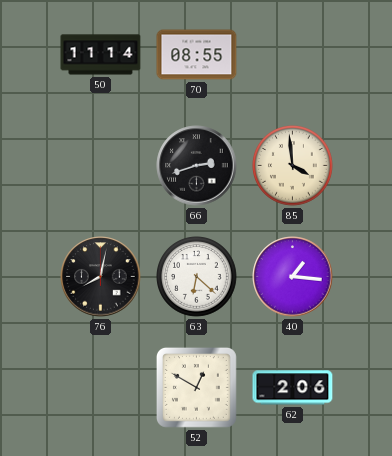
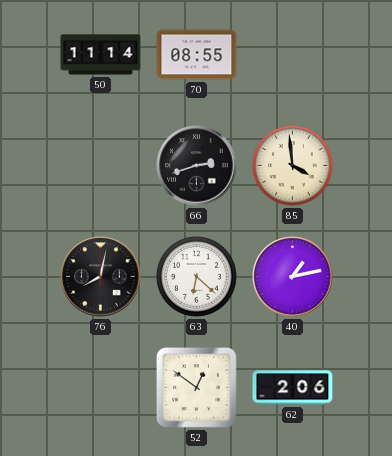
40: 1:16 -> 1:13 (293, 277)
52: 12:50 -> 12:51 (196, 387)
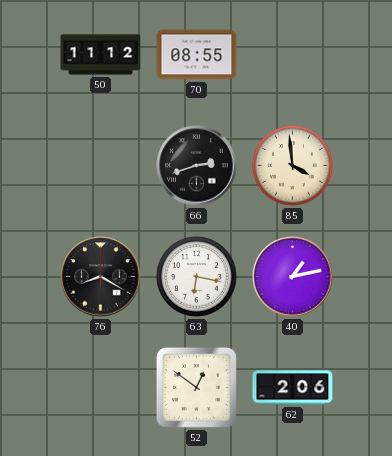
50: 11:14 -> 11:12 (101, 55)
76: 8:02 -> 8:20 (101, 277)
63: 6:22 -> 6:17 (197, 277)
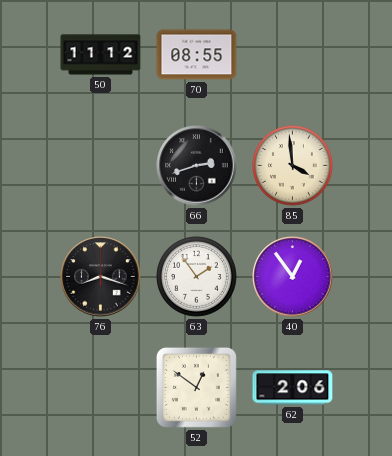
76: 8:20 -> 8:18 (101, 277)
63: 6:17 -> 1:54 (197, 277)
40: 1:13 -> 12:54 (293, 277)
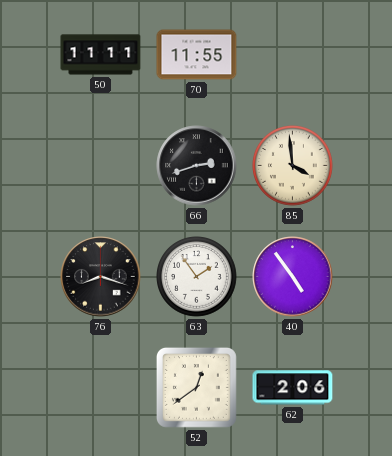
50: 11:12 -> 11:11 (101, 55)
70: 08:55 -> 11:55 (197, 55)
40: 12:54 -> 4:54 (293, 277)
52: 12:51 -> 12:39 (196, 387)
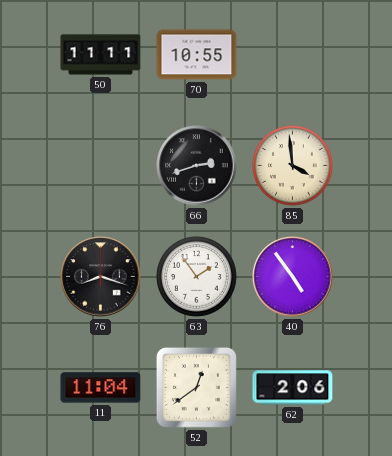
70: 11:55 -> 10:55 (197, 55)
11: none -> 11:04 (101, 388)
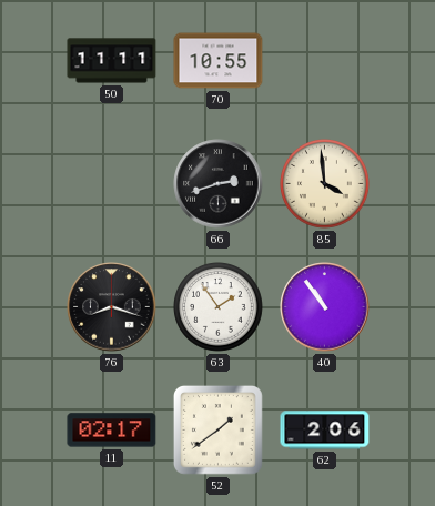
40: 4:54 -> 10:54 (325, 307)
11: 11:04 -> 02:17 (112, 431)
52: 12:39 -> 1:39 (217, 429)
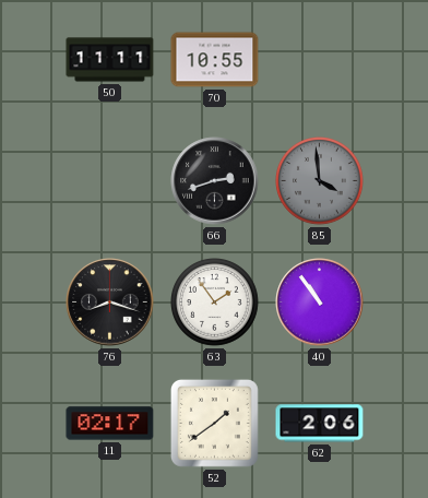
85 dial: cream -> grey (320, 181)
